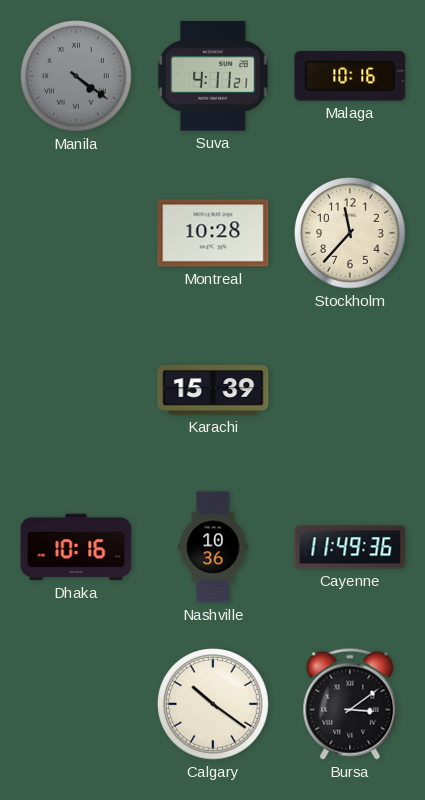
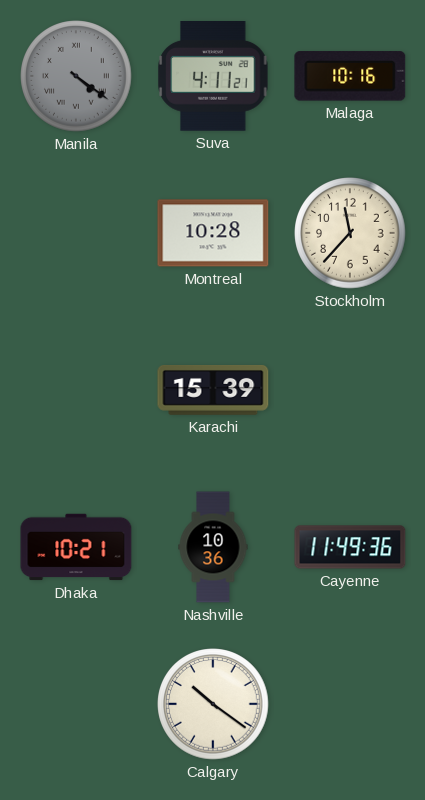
Dhaka: 10:16 -> 10:21 (76, 547)
Bursa: 3:09 -> none (350, 704)
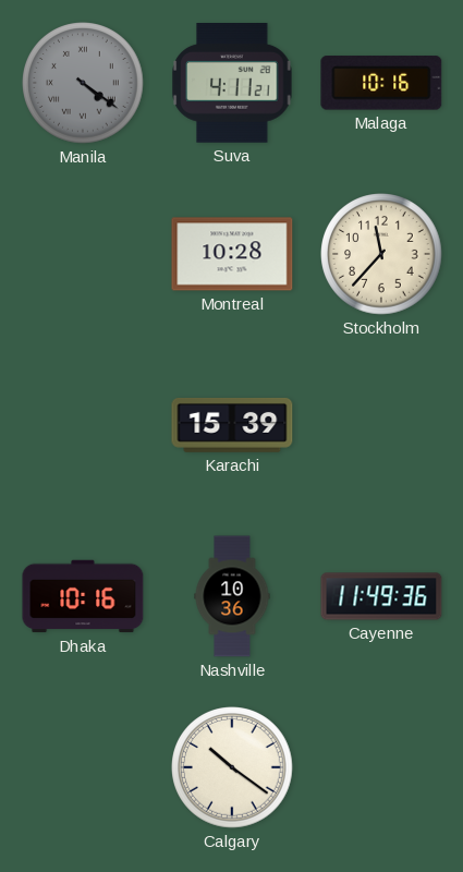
Dhaka: 10:21 -> 10:16 (83, 596)
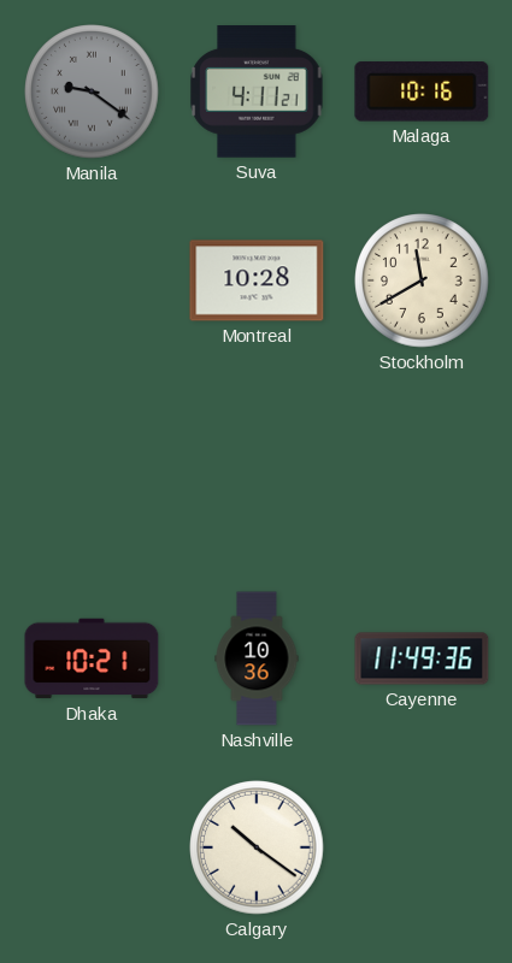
Manila: 4:21 -> 9:21 (92, 91)
Stockholm: 11:37 -> 11:40 (422, 280)
Karachi: 15:39 -> none (232, 425)
Dhaka: 10:16 -> 10:21 (92, 658)
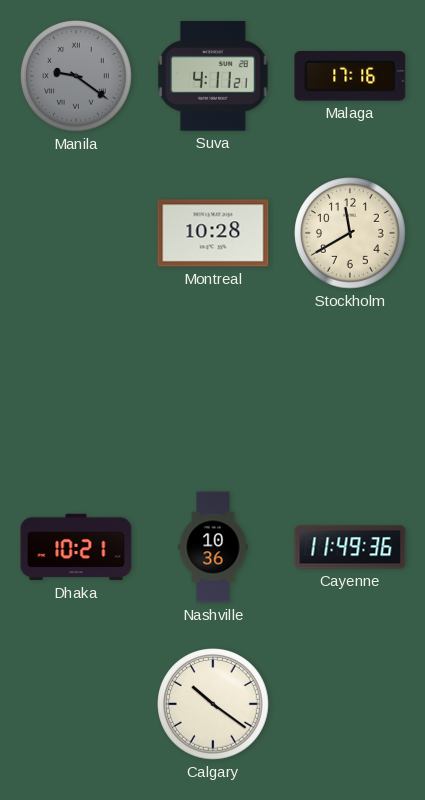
Malaga: 10:16 -> 17:16 (350, 76)
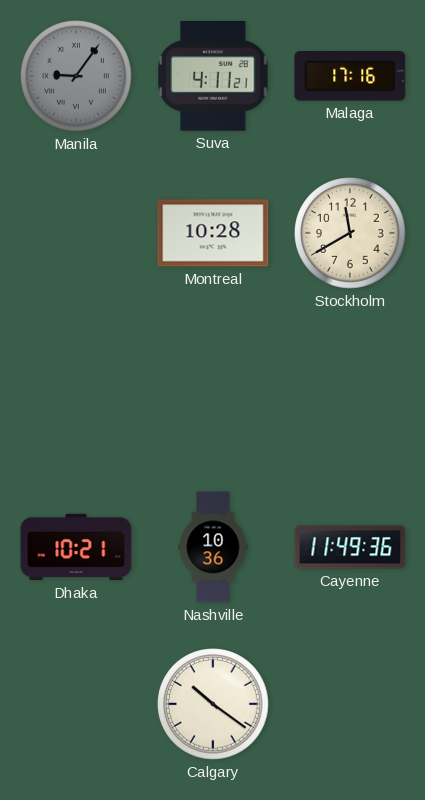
Manila: 9:21 -> 9:06 (76, 76)
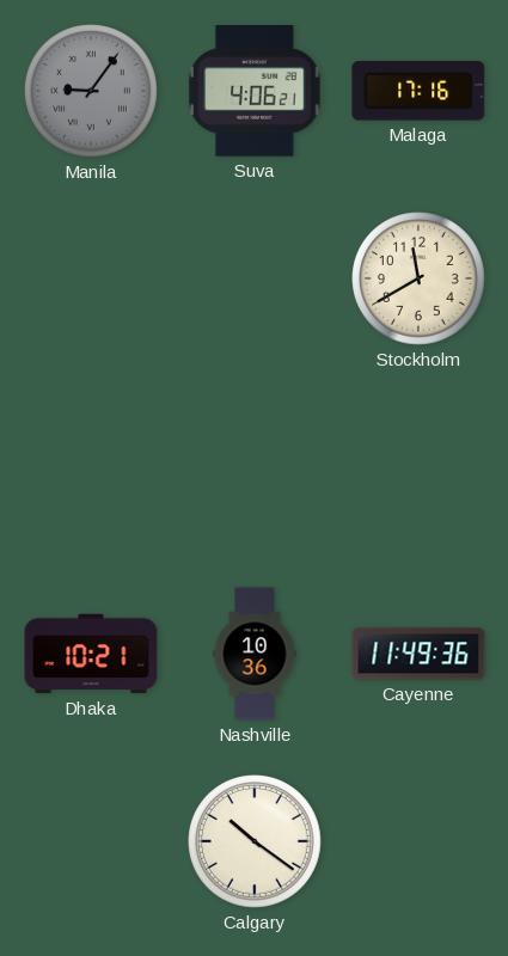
Suva: 4:11 -> 4:06 (255, 92)
Montreal: 10:28 -> none (213, 233)
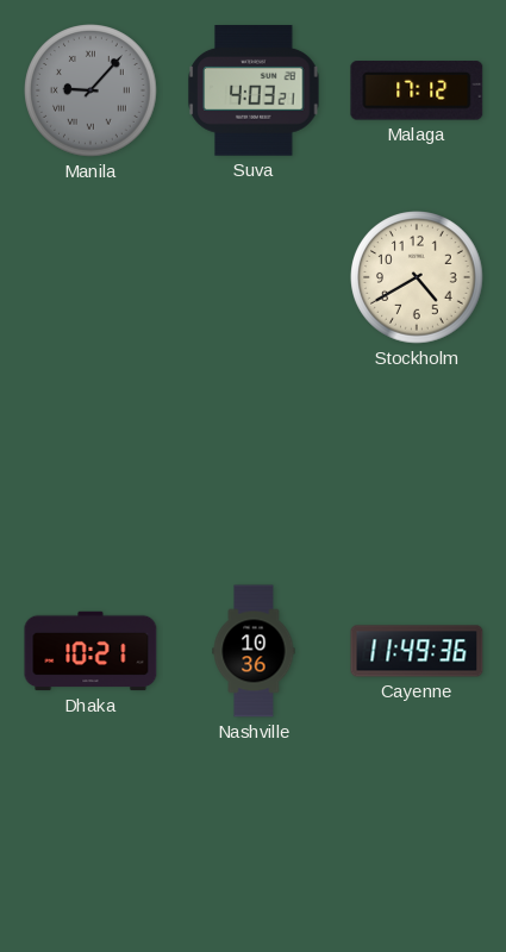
Manila: 9:06 -> 9:07 (90, 90)
Suva: 4:06 -> 4:03 (254, 92)
Malaga: 17:16 -> 17:12 (417, 90)
Stockholm: 11:40 -> 4:40 (417, 277)
Calgary: 10:21 -> none (255, 841)
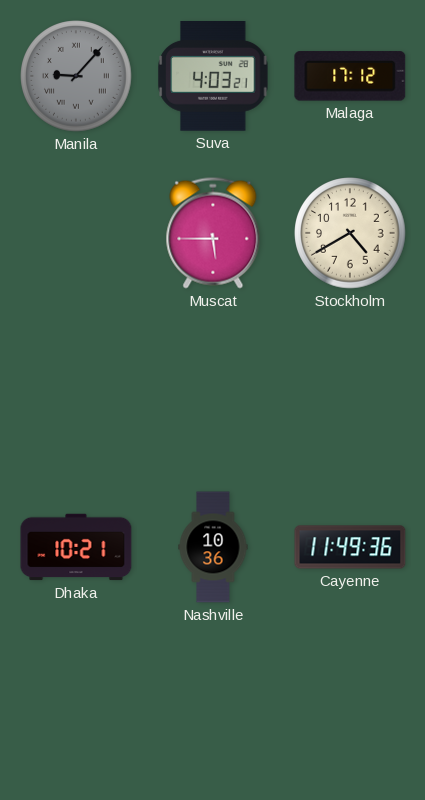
Muscat: none -> 5:45 (213, 233)
